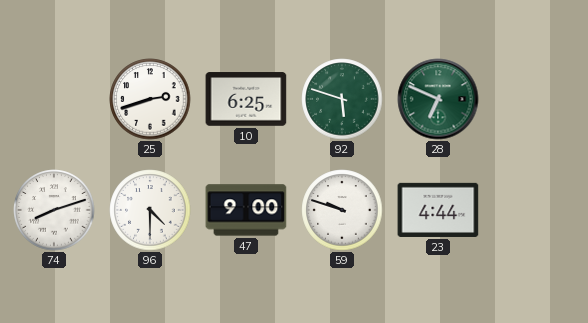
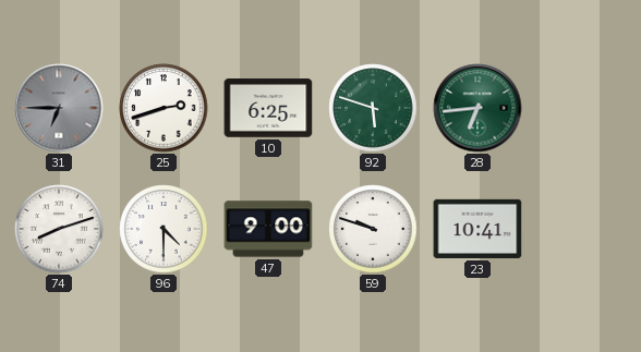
31: none -> 6:45 (59, 108)
28: 6:49 -> 6:44 (477, 108)
23: 4:44 -> 10:41 (477, 229)
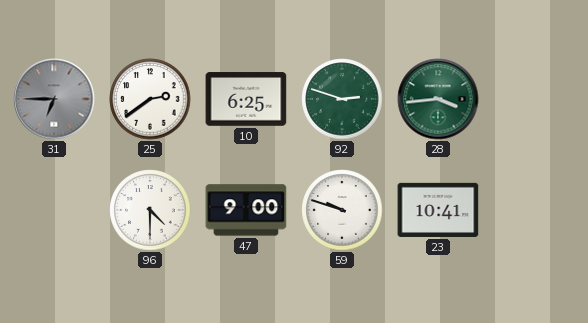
25: 2:42 -> 2:39 (150, 99)
92: 5:48 -> 2:48 (342, 99)
28: 6:44 -> 3:44 (438, 99)
74: 8:12 -> none (59, 229)
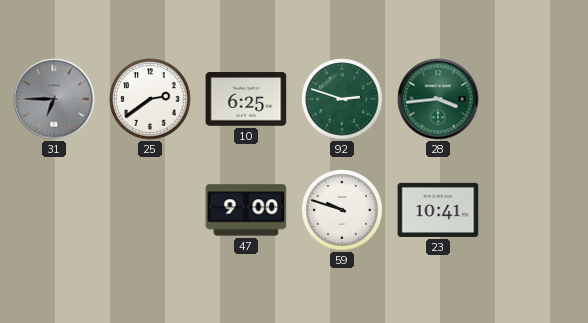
96: 4:30 -> none (150, 210)
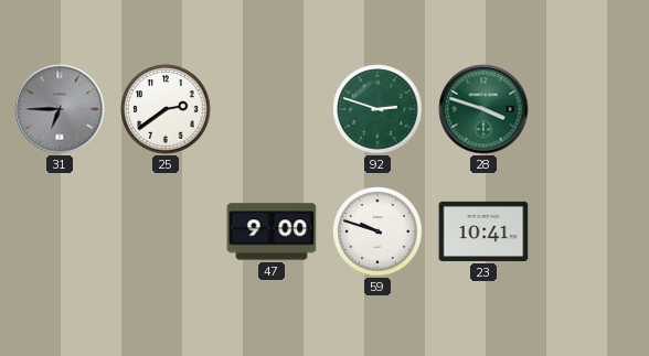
10: 6:25 -> none (246, 99)
28: 3:44 -> 3:48 (483, 109)
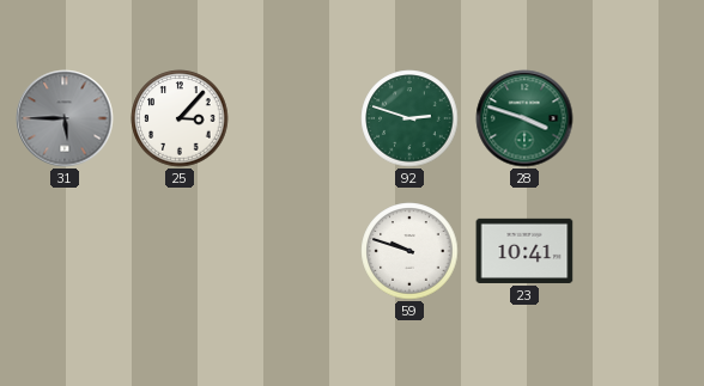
31: 6:45 -> 5:45 (65, 118)
25: 2:39 -> 3:07 (180, 118)
47: 9:00 -> none (272, 231)
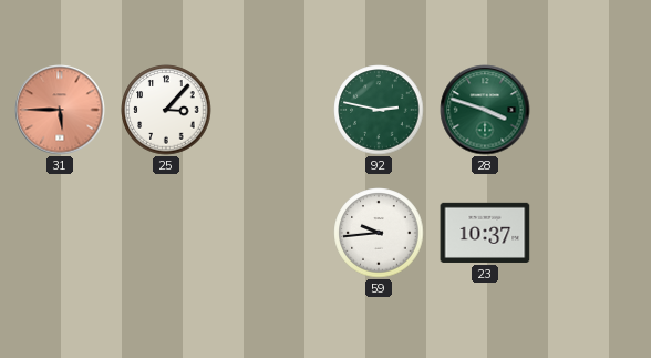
31 dial: grey -> salmon (60, 110)
92: 2:48 -> 2:47 (379, 110)
59: 9:48 -> 9:44 (379, 233)
23: 10:41 -> 10:37 (485, 233)
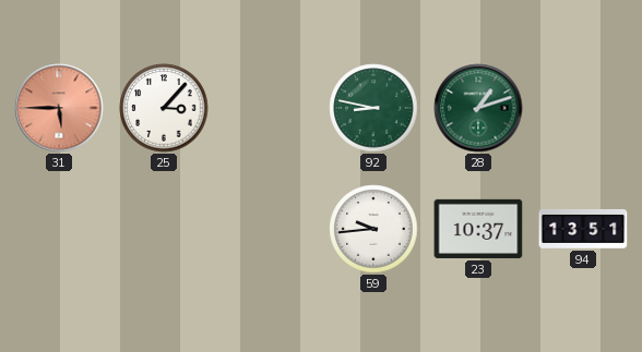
92: 2:47 -> 8:47 (373, 108)
28: 3:48 -> 1:12 (478, 108)
94: none -> 13:51 (583, 229)
